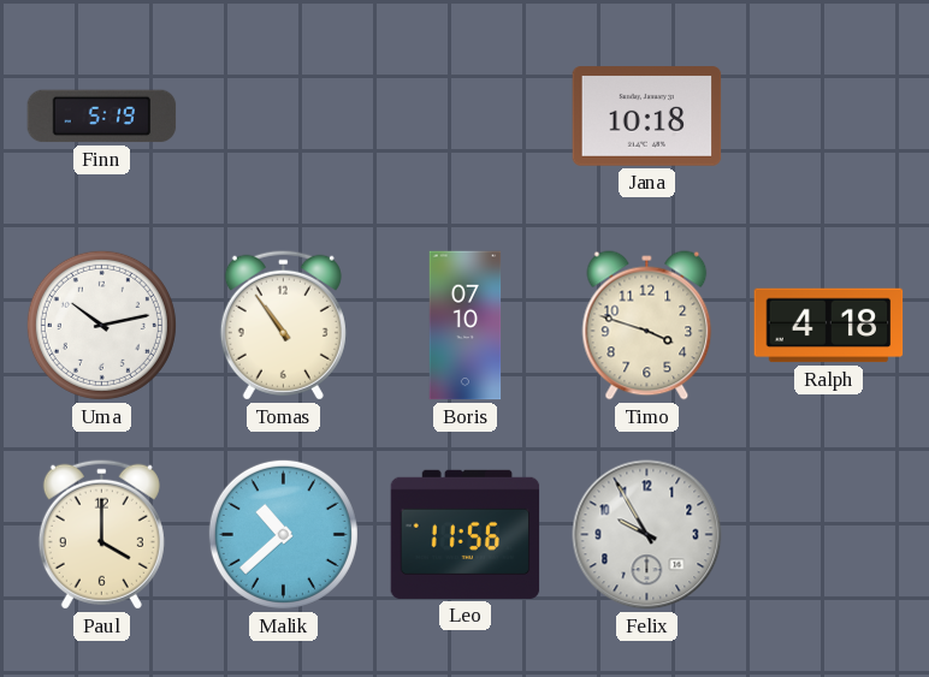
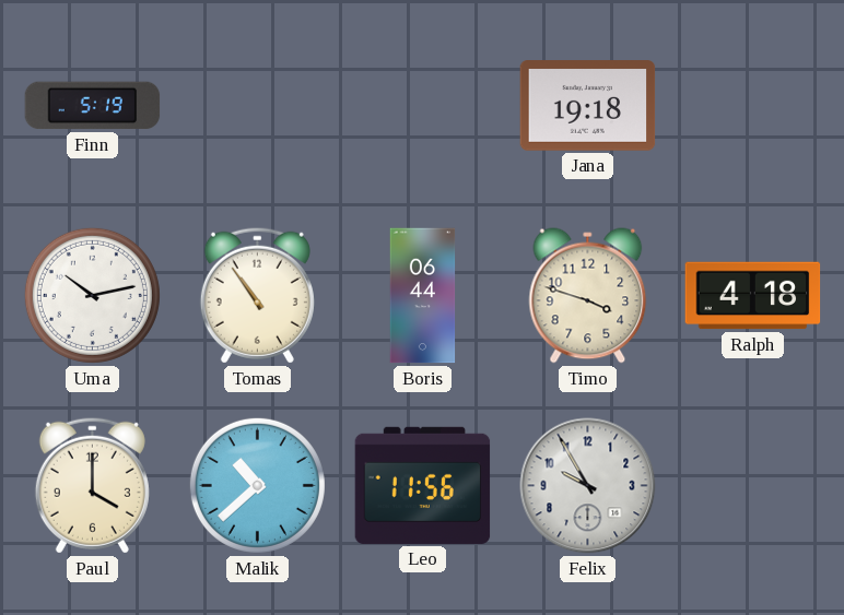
Jana: 10:18 -> 19:18 (588, 106)
Boris: 07:10 -> 06:44 (423, 296)
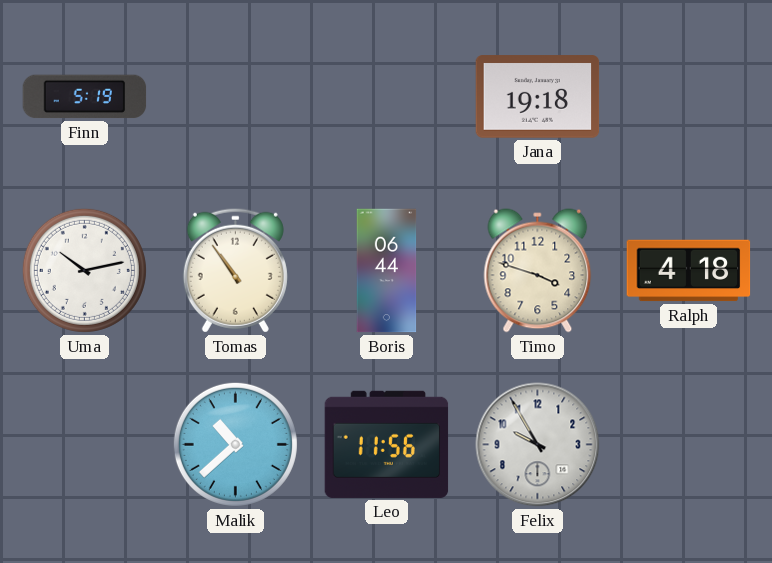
Paul: 4:00 -> none (92, 485)
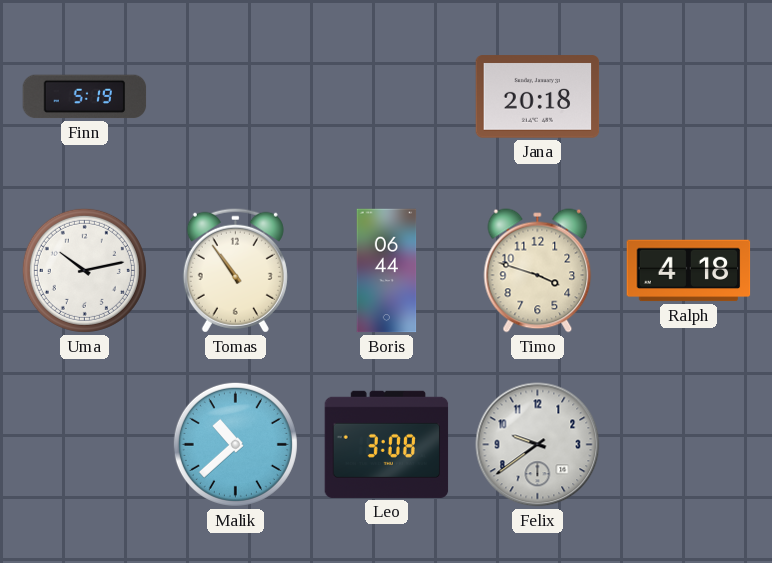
Jana: 19:18 -> 20:18 (538, 97)
Leo: 11:56 -> 3:08 (387, 444)
Felix: 9:55 -> 9:39 (538, 445)
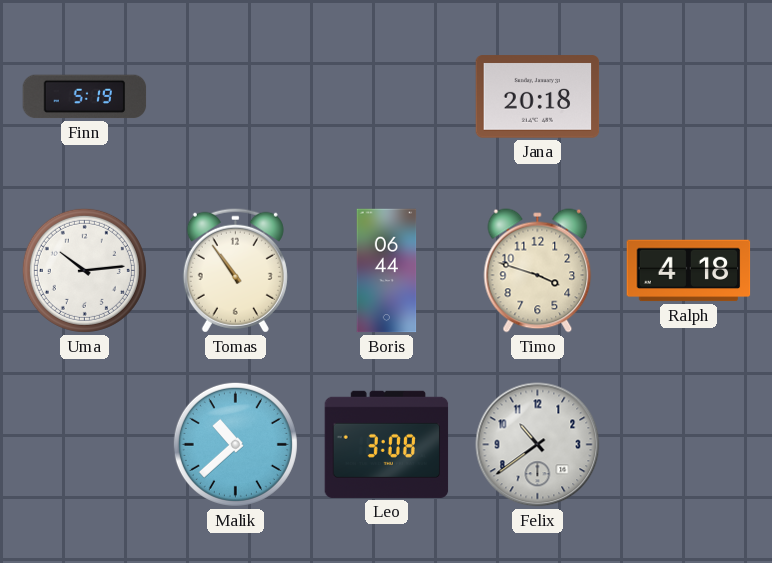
Uma: 10:13 -> 10:14 (84, 270)
Felix: 9:39 -> 10:39 (538, 445)
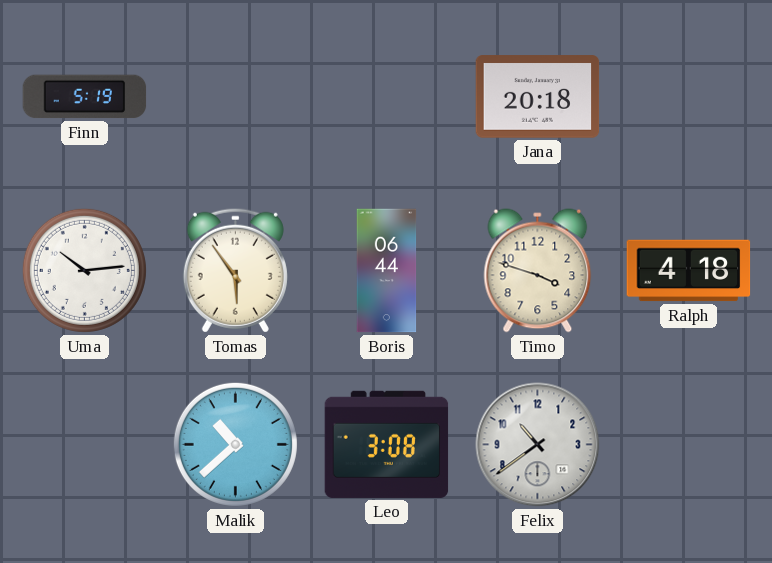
Tomas: 10:54 -> 5:54 (235, 270)
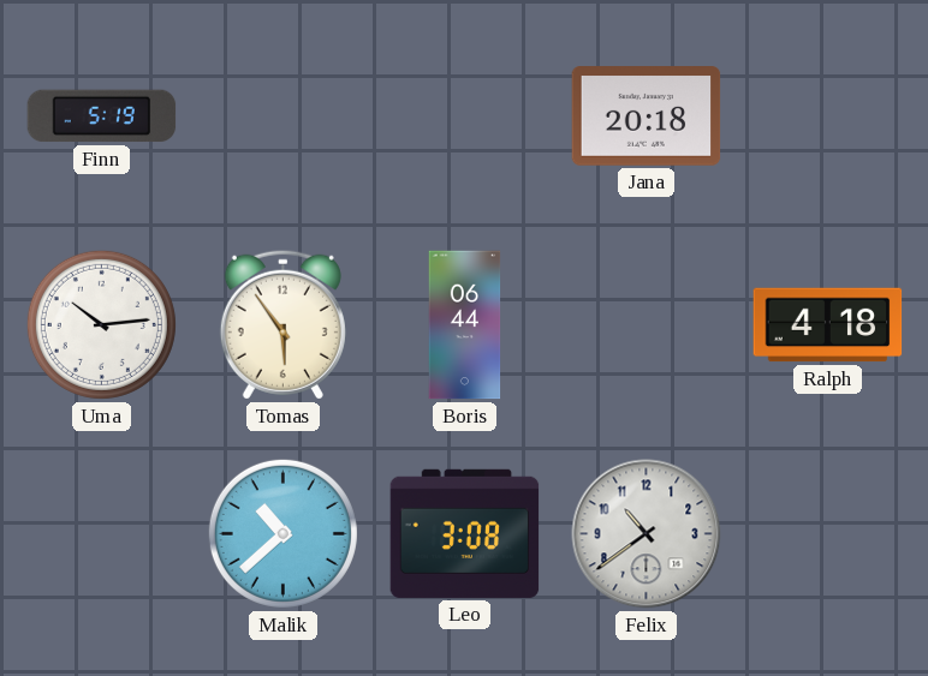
Timo: 3:48 -> none (538, 271)
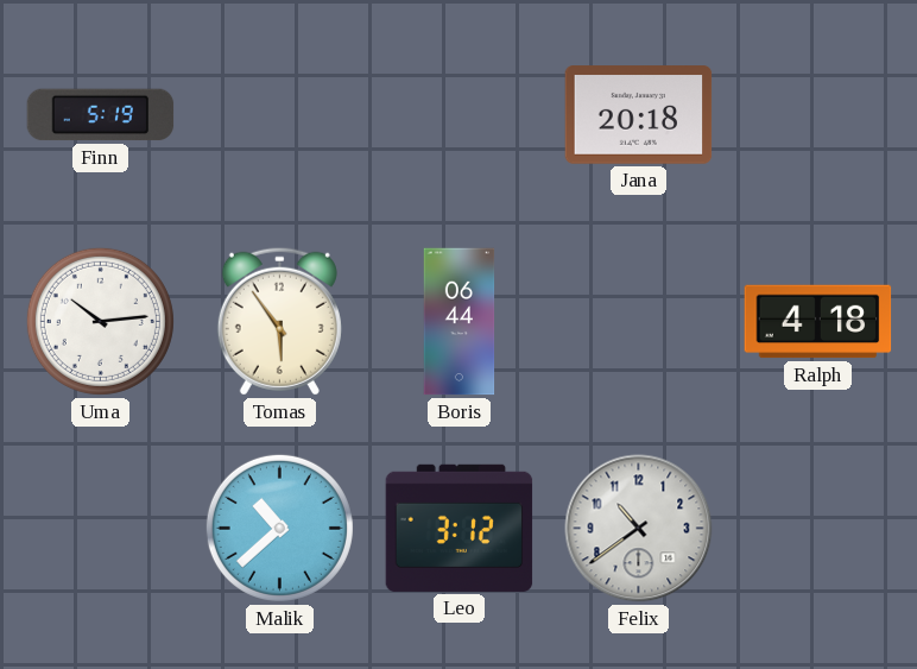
Leo: 3:08 -> 3:12 (460, 528)
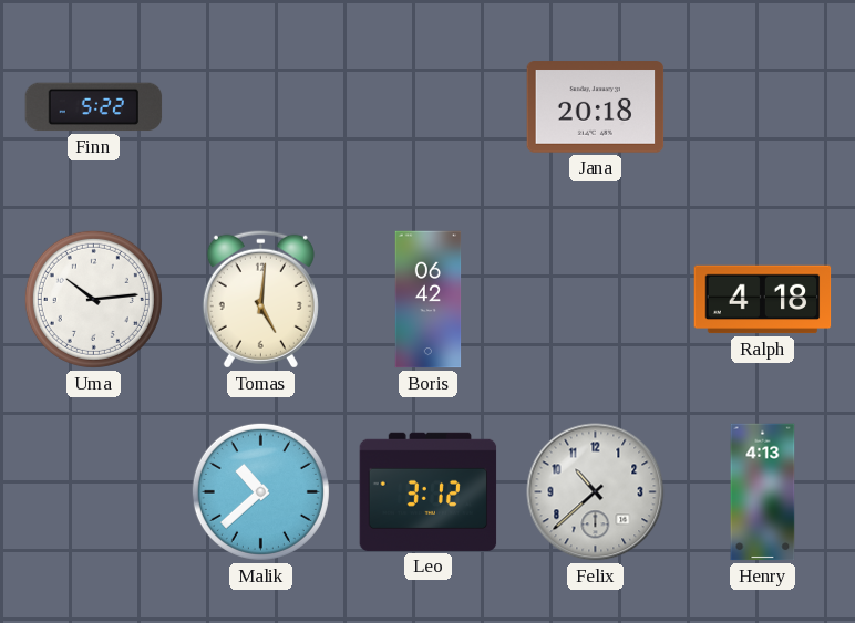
Finn: 5:19 -> 5:22 (94, 107)
Tomas: 5:54 -> 5:01 (260, 299)
Boris: 06:44 -> 06:42 (429, 300)
Felix: 10:39 -> 10:38 (596, 492)
Henry: none -> 4:13 (763, 492)
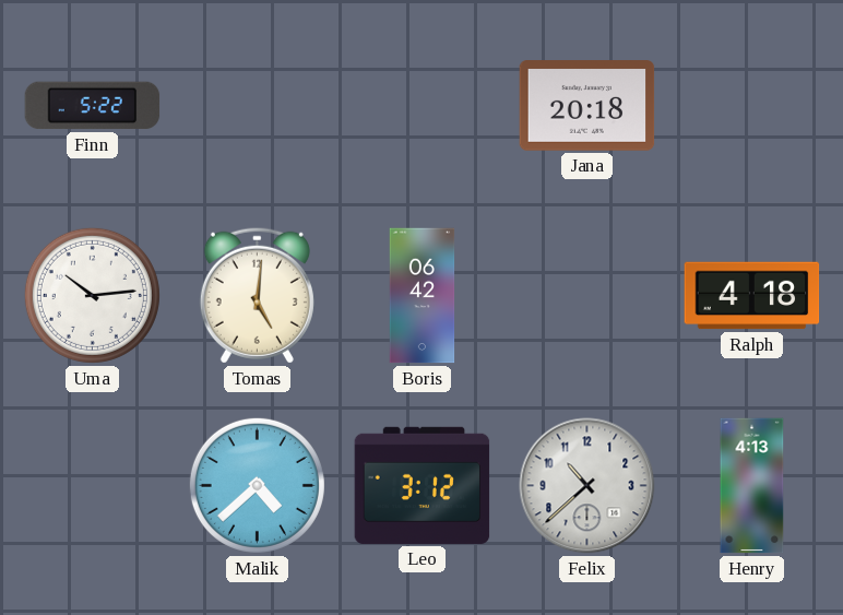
Malik: 10:38 -> 4:38 (257, 485)
